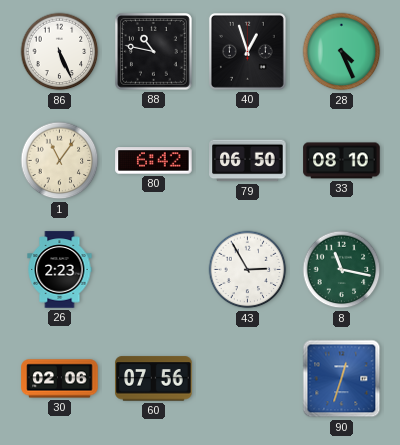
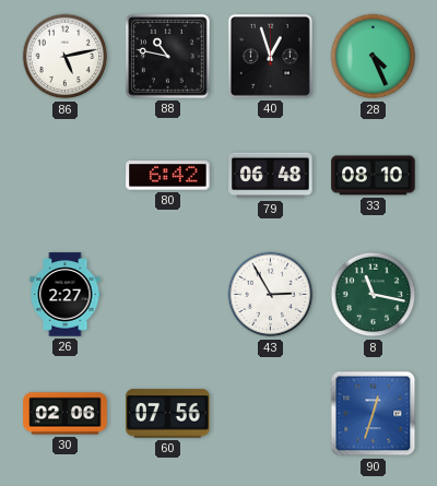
86: 5:26 -> 5:13 (66, 57)
1: 11:06 -> none (60, 161)
79: 06:50 -> 06:48 (271, 176)
26: 2:23 -> 2:27 (66, 295)
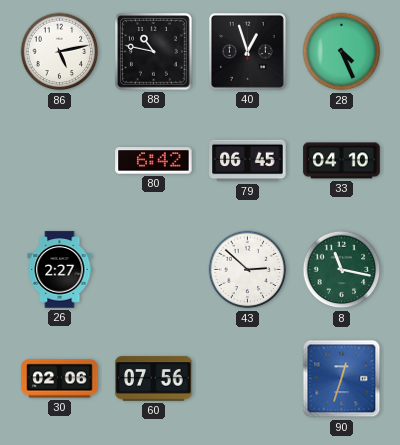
79: 06:48 -> 06:45 (248, 161)
33: 08:10 -> 04:10 (342, 161)
43: 2:55 -> 2:52 (248, 270)
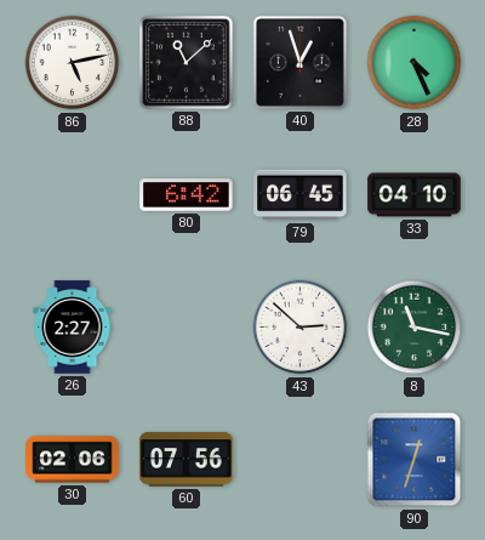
88: 10:47 -> 11:08 (187, 63)
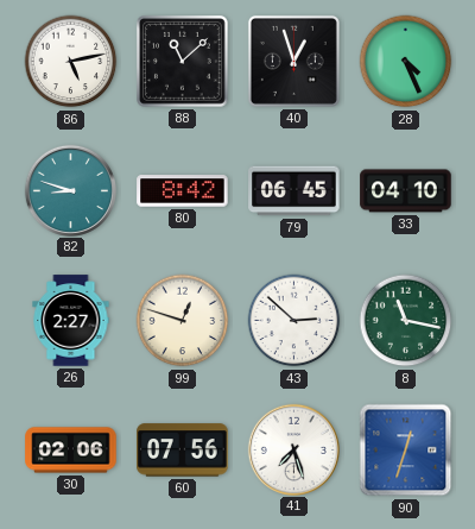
82: none -> 8:48 (70, 190)
80: 6:42 -> 8:42 (183, 191)
99: none -> 12:48 (183, 321)
41: none -> 7:27 (293, 449)
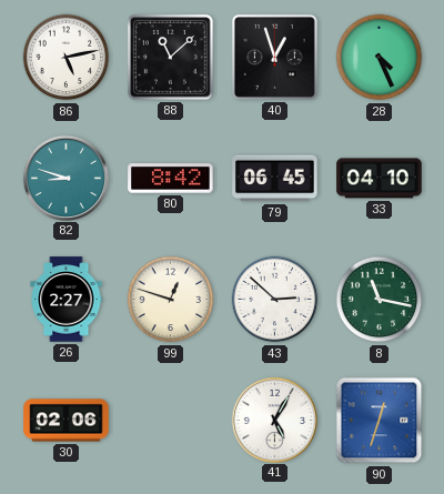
60: 07:56 -> none (183, 451)
41: 7:27 -> 5:05 (274, 420)
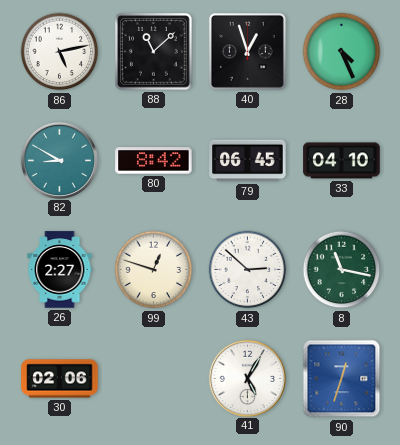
82: 8:48 -> 8:50 (59, 160)
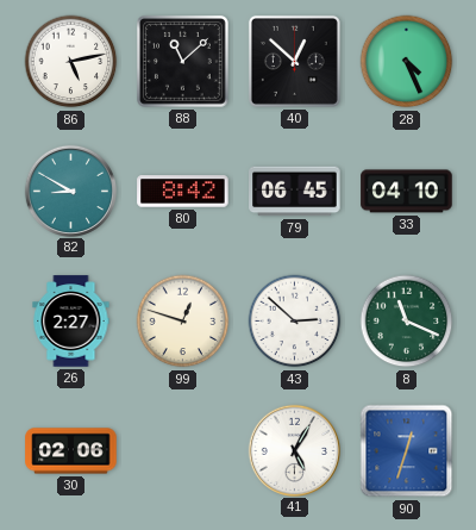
40: 12:57 -> 12:52 (294, 61)
8: 11:17 -> 11:19 (407, 322)
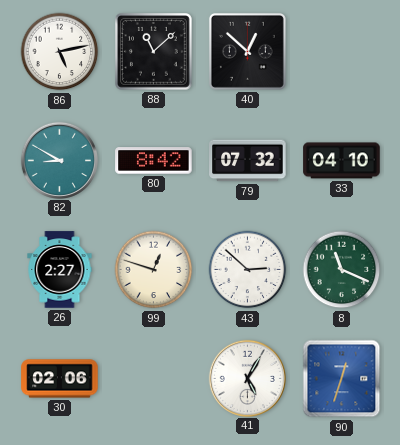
28: 4:26 -> none (407, 62)
79: 06:45 -> 07:32 (248, 161)
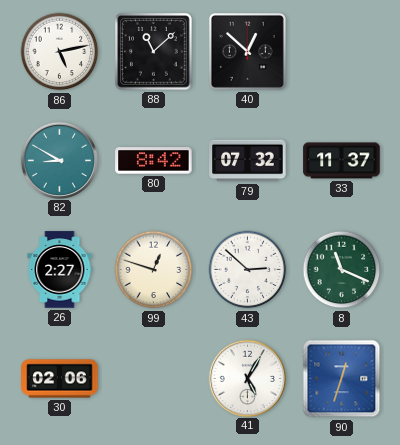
33: 04:10 -> 11:37 (342, 161)
